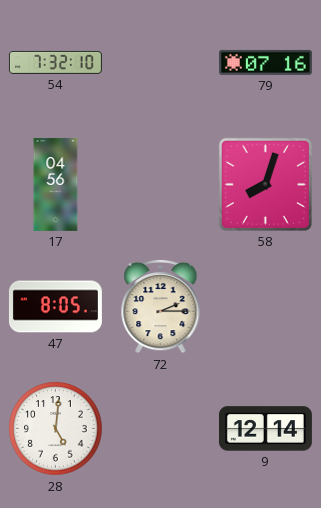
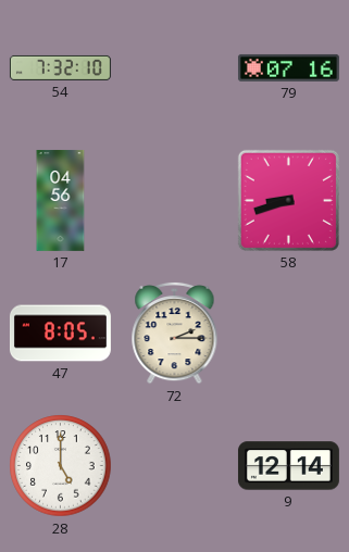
58: 8:03 -> 8:42 (288, 200)
28: 5:01 -> 5:00 (61, 466)
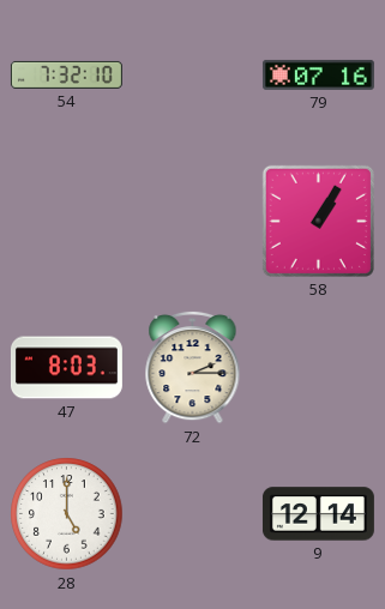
17: 04:56 -> none (61, 200)
58: 8:42 -> 1:05 (318, 221)
47: 8:05 -> 8:03 (66, 368)
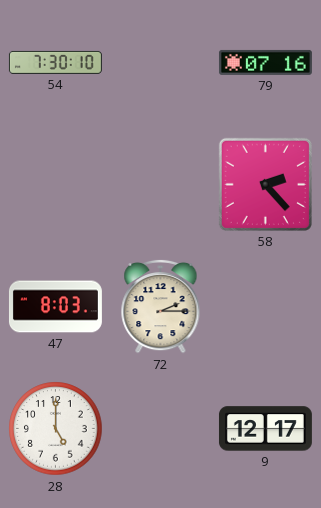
54: 7:32 -> 7:30 (55, 62)
58: 1:05 -> 2:23 (265, 184)
9: 12:14 -> 12:17 (265, 429)
